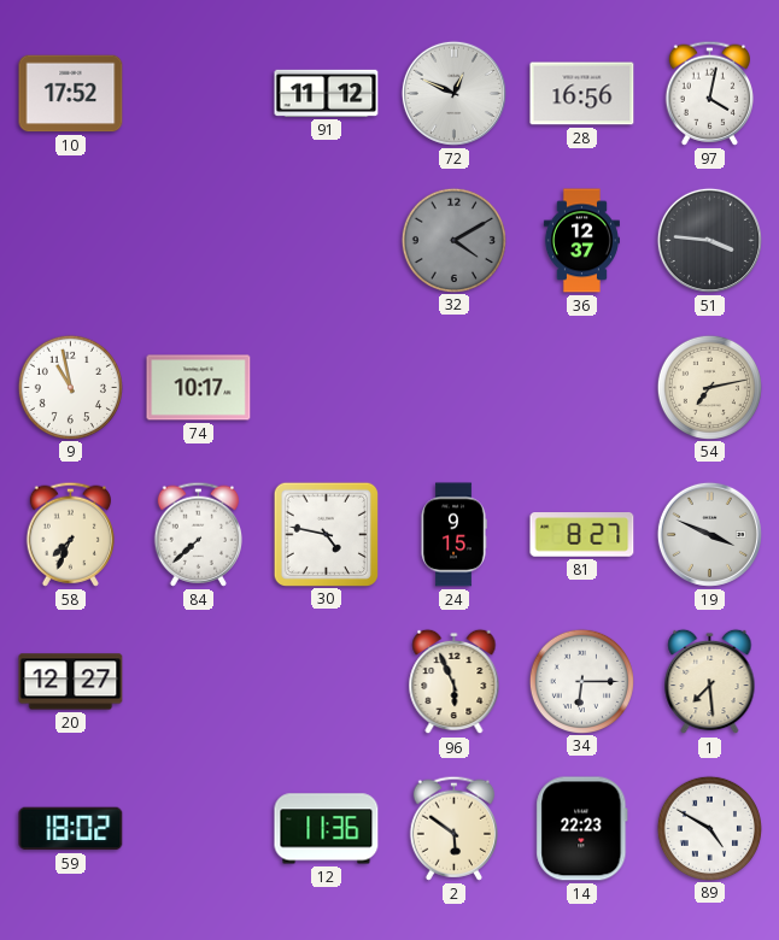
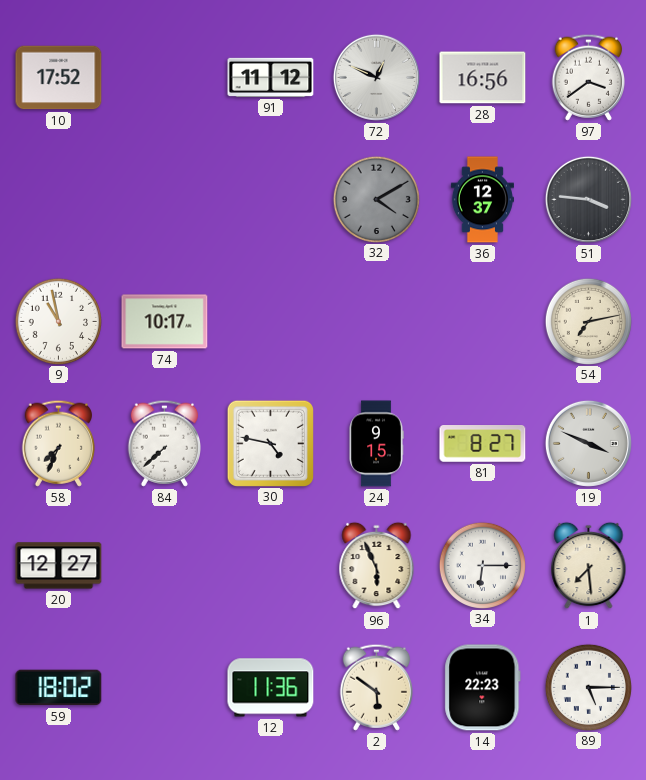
97: 4:02 -> 3:39 (588, 77)
89: 4:50 -> 5:15 (588, 687)
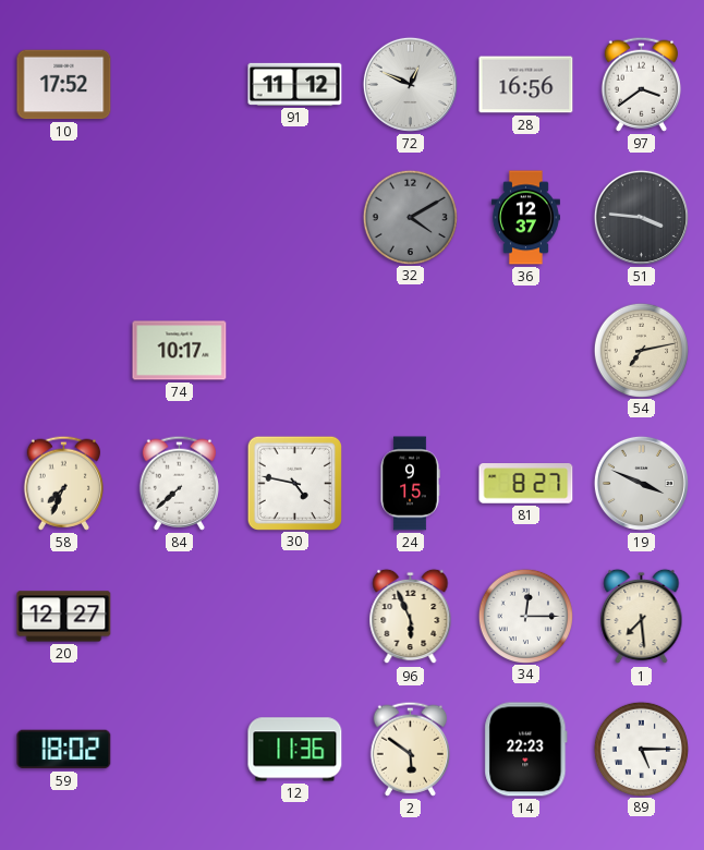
9: 10:58 -> none (58, 321)
34: 6:15 -> 12:15 (525, 616)
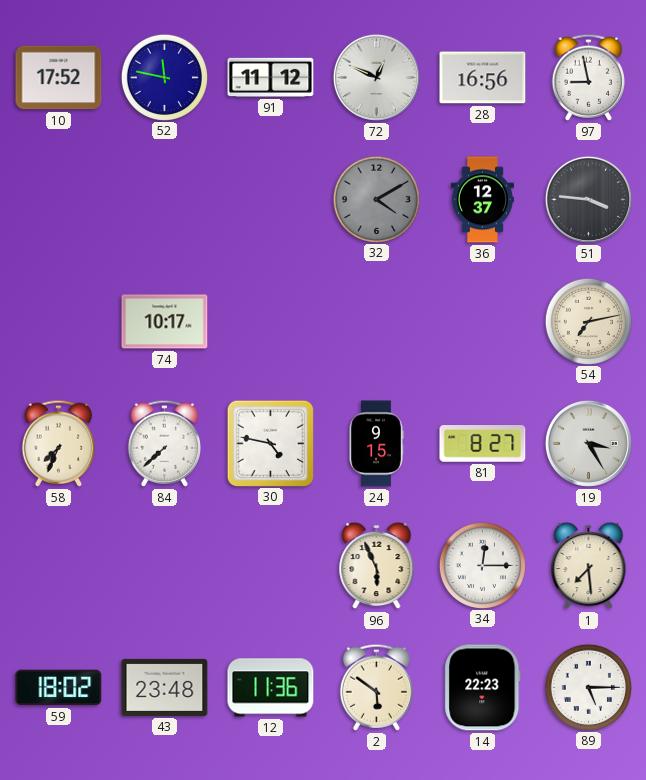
52: none -> 11:47 (164, 77)
97: 3:39 -> 8:58 (588, 77)
19: 3:49 -> 3:25 (588, 443)
20: 12:27 -> none (64, 617)
43: none -> 23:48 (165, 687)
